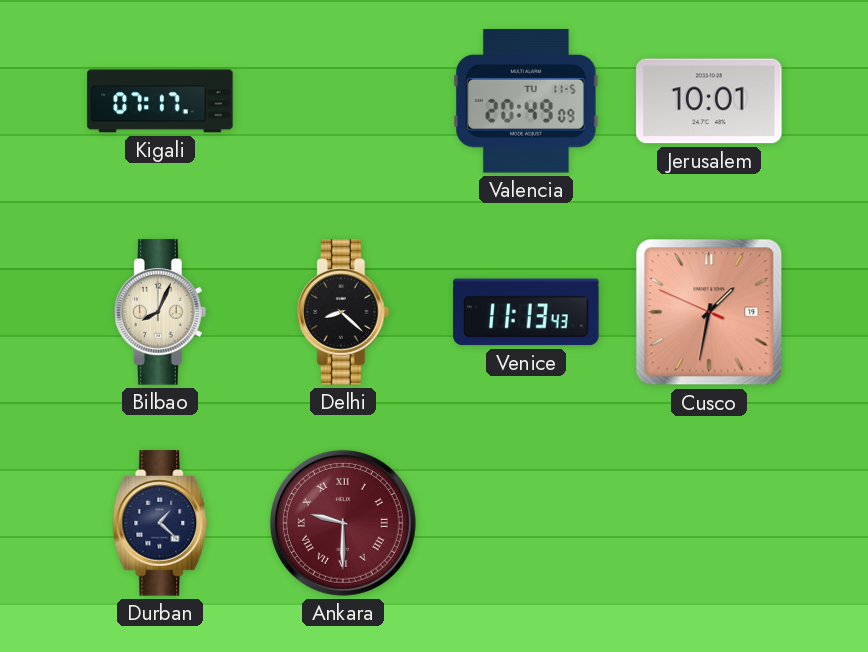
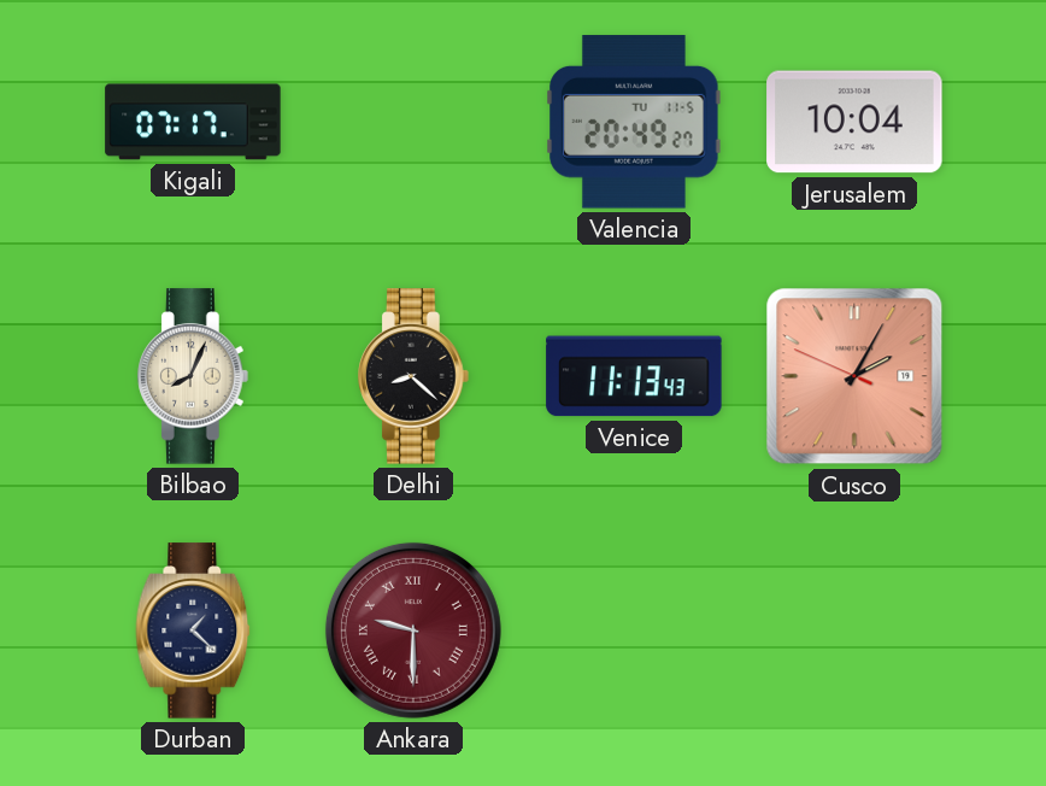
Valencia: 20:49:09 -> 20:49:27 (634, 122)
Jerusalem: 10:01 -> 10:04 (854, 122)
Cusco: 1:31 -> 2:04 (854, 376)
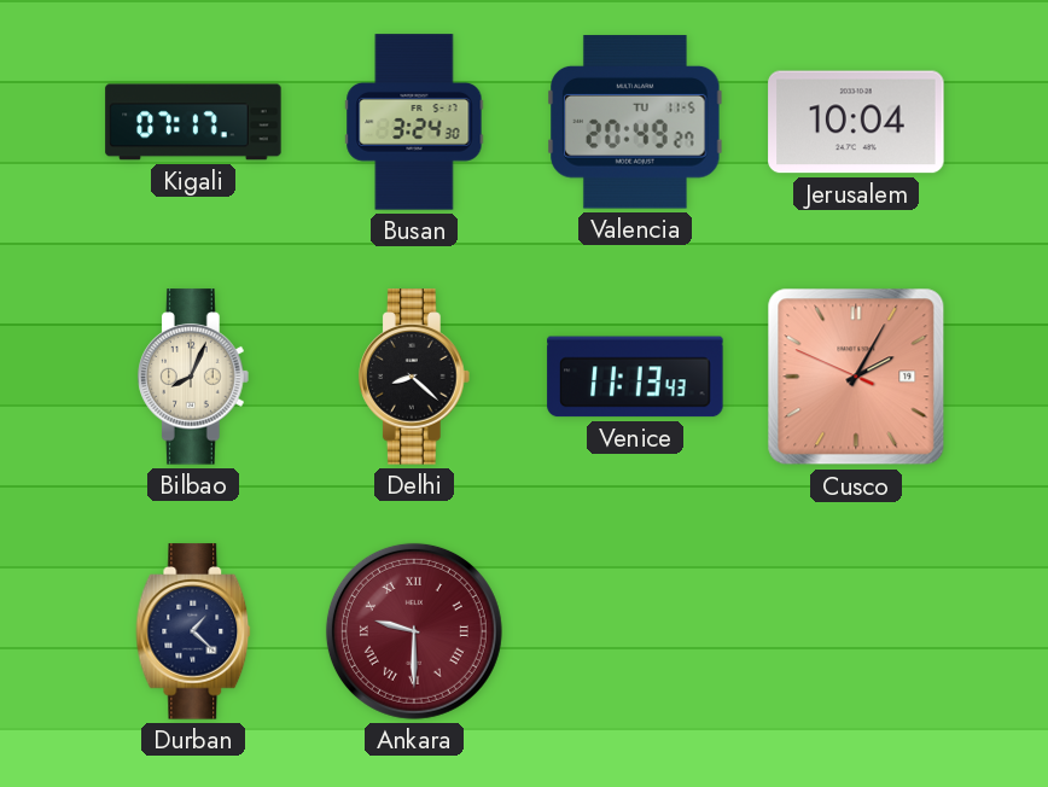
Busan: none -> 3:24 (414, 122)
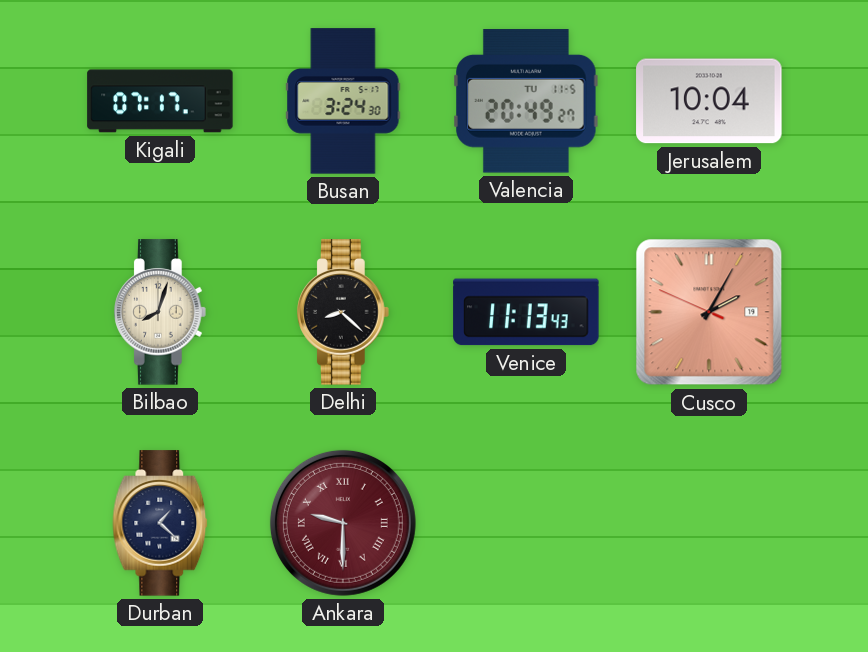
Bilbao: 8:04 -> 8:03 (160, 312)
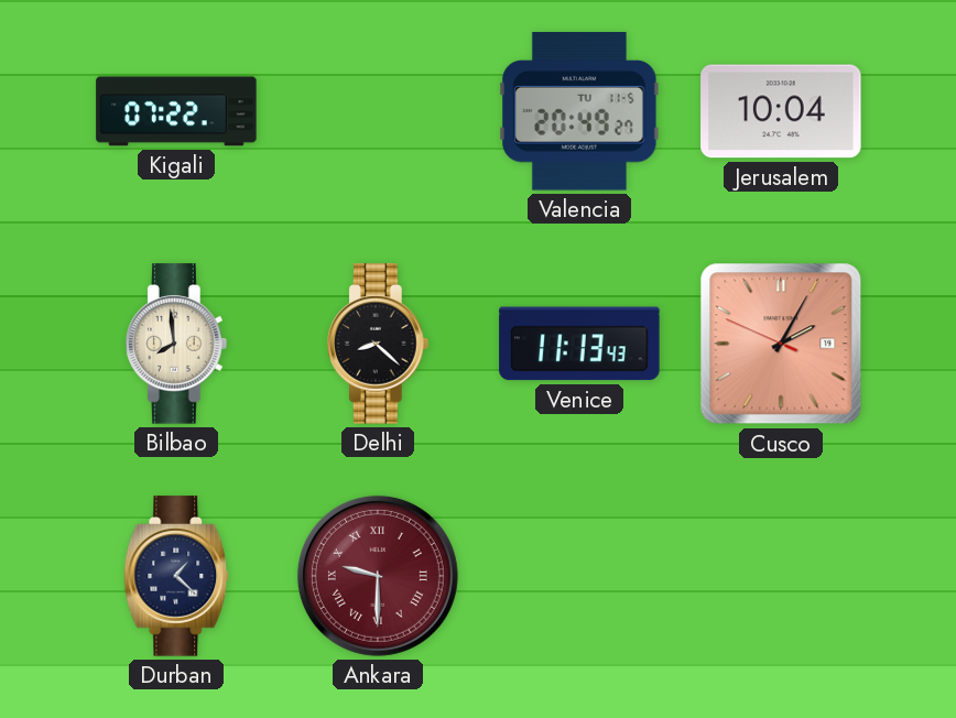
Kigali: 07:17 -> 07:22 (176, 111)
Busan: 3:24 -> none (343, 101)
Bilbao: 8:03 -> 7:59 (176, 344)
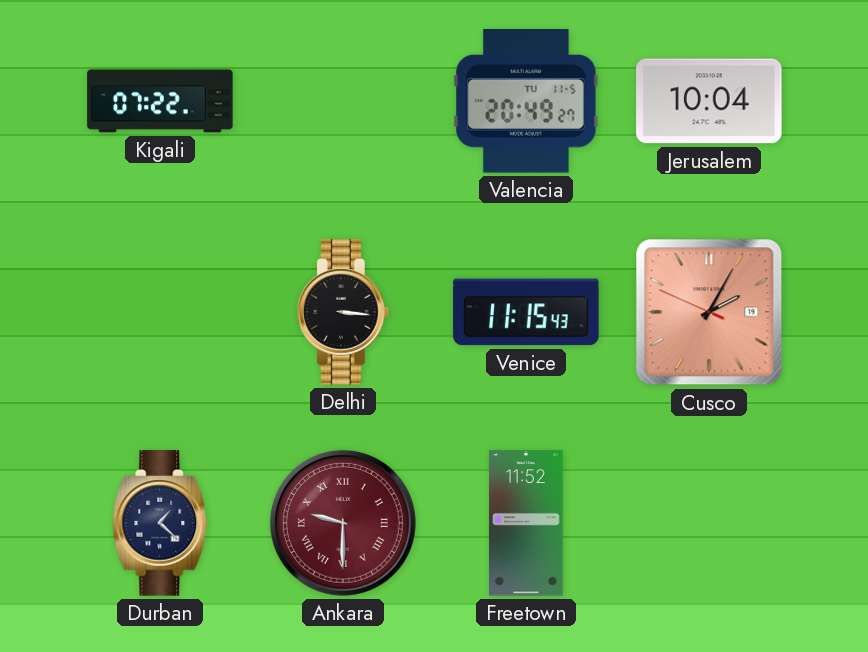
Bilbao: 7:59 -> none (176, 344)
Delhi: 8:22 -> 3:16 (343, 312)
Venice: 11:13 -> 11:15 (526, 312)
Freetown: none -> 11:52 (527, 523)
